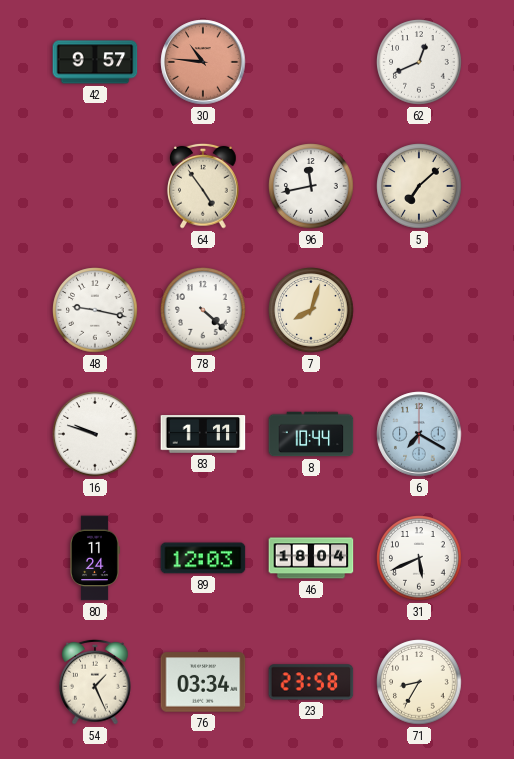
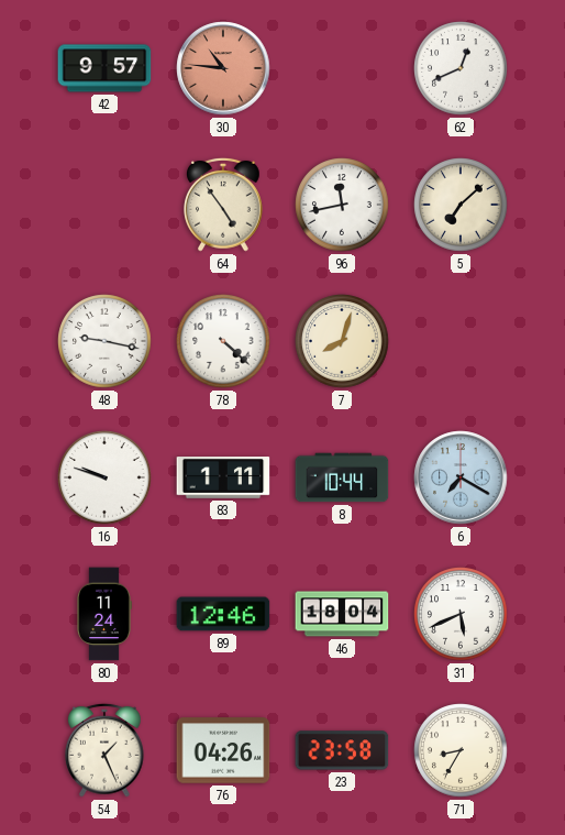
89: 12:03 -> 12:46 (223, 614)
76: 03:34 -> 04:26 (223, 750)
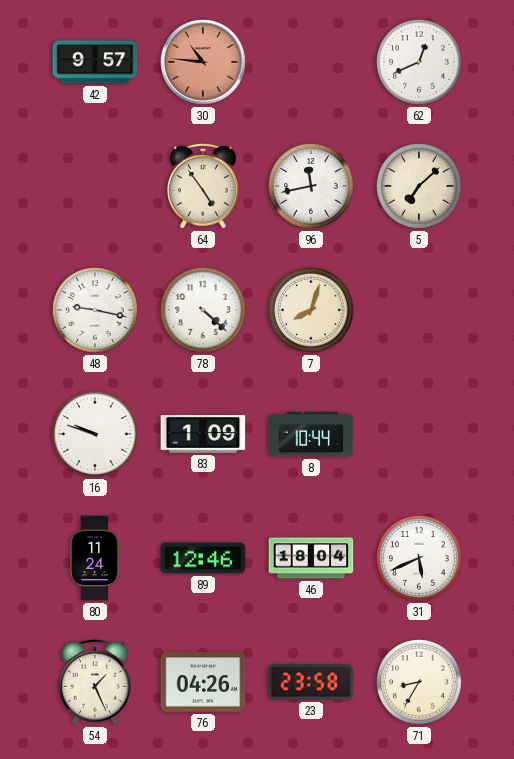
83: 1:11 -> 1:09 (203, 434)
6: 7:20 -> none (461, 477)
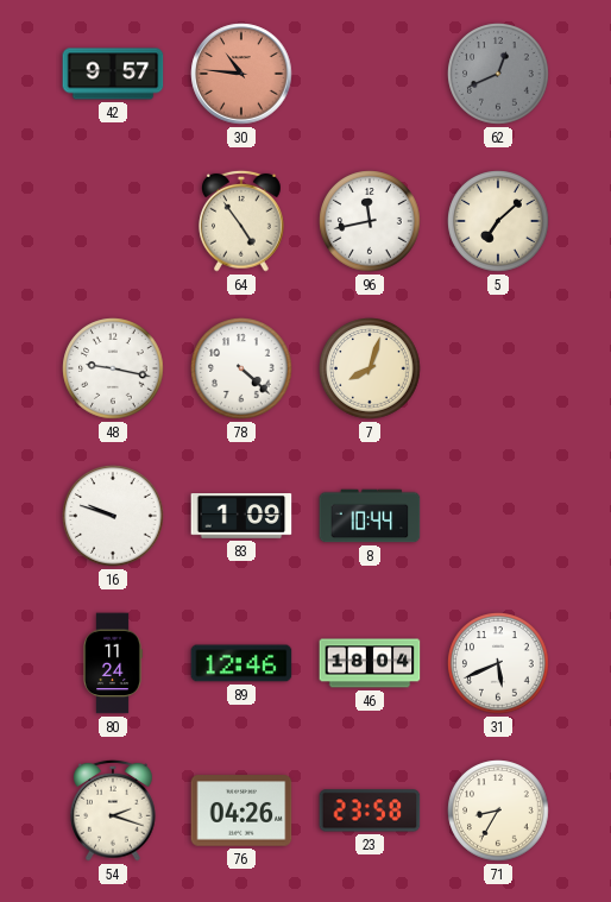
62 dial: white -> grey (498, 74)
54: 1:26 -> 2:18 (113, 810)
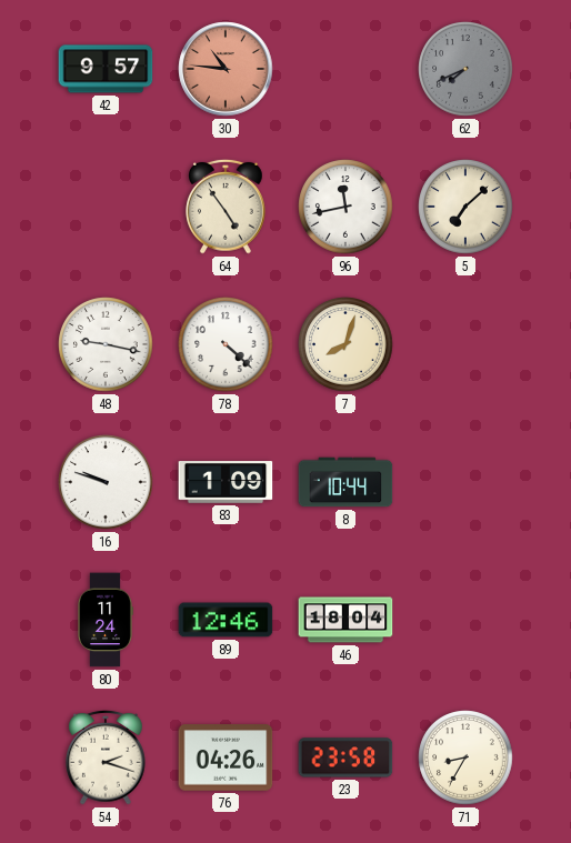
62: 12:41 -> 7:41 (465, 69)
31: 5:41 -> none (498, 663)
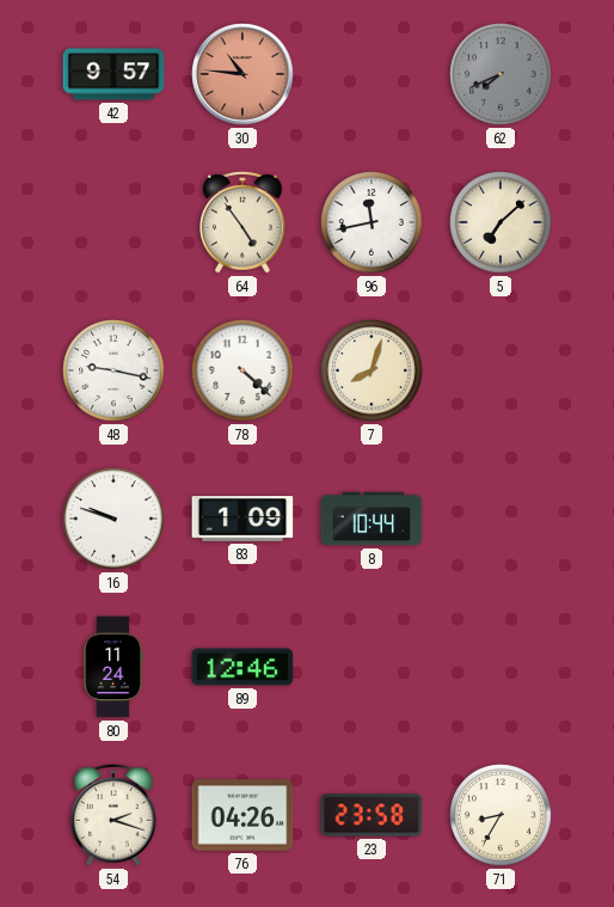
46: 18:04 -> none (345, 620)
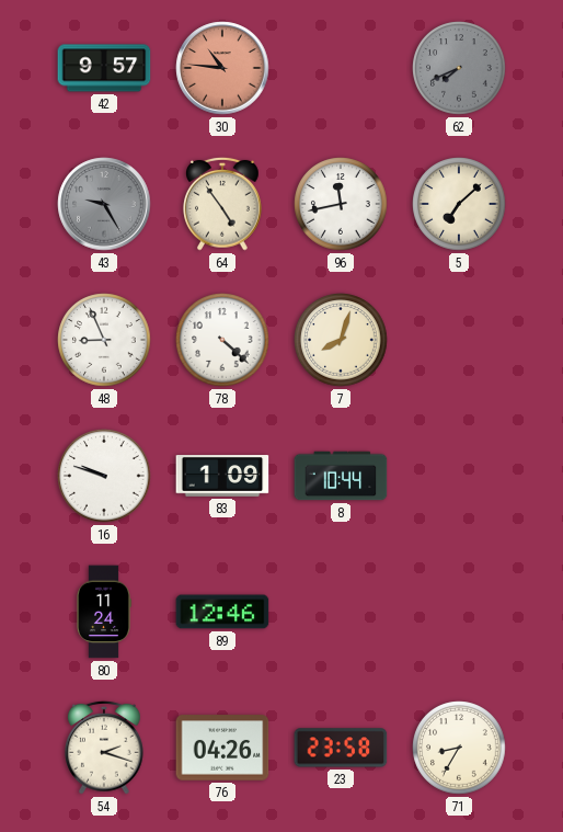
43: none -> 9:25 (104, 204)
48: 9:17 -> 8:56 (104, 340)
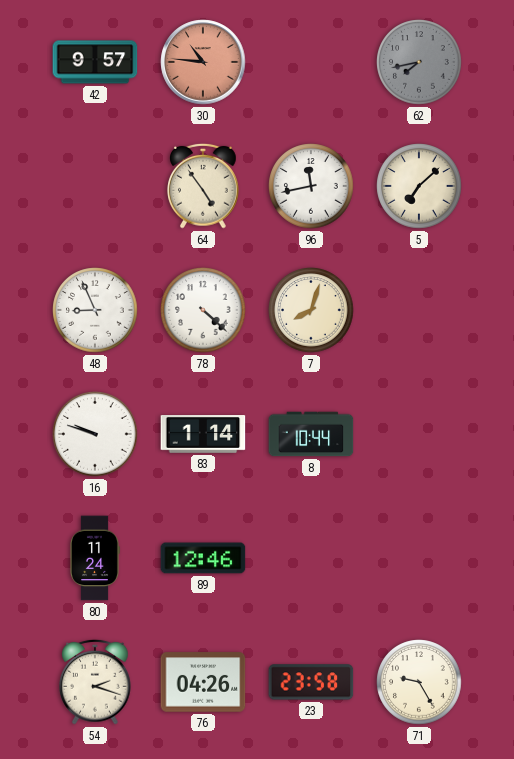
62: 7:41 -> 7:43 (419, 62)
43: 9:25 -> none (104, 204)
83: 1:09 -> 1:14 (203, 434)
71: 8:35 -> 9:25 (419, 682)
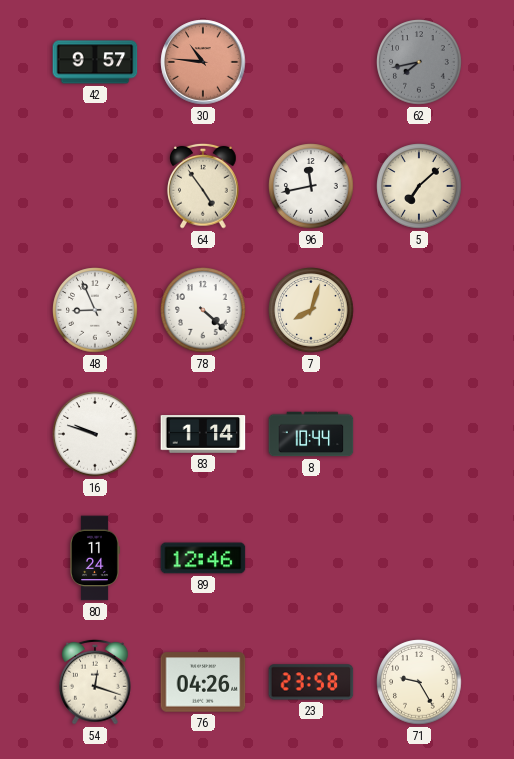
54: 2:18 -> 12:18 (95, 682)
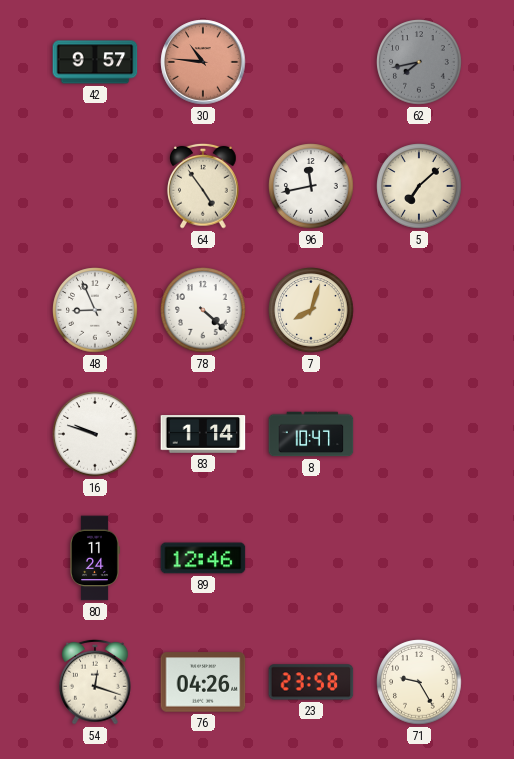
8: 10:44 -> 10:47 (311, 434)
